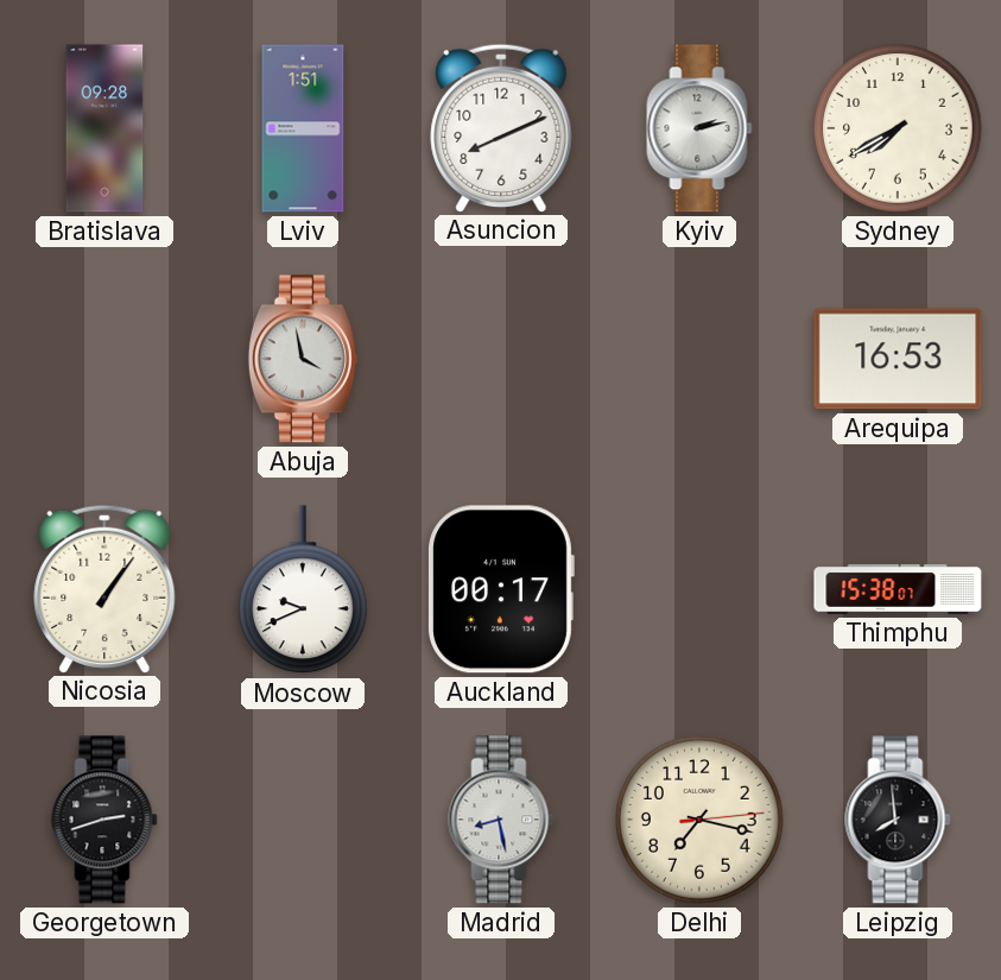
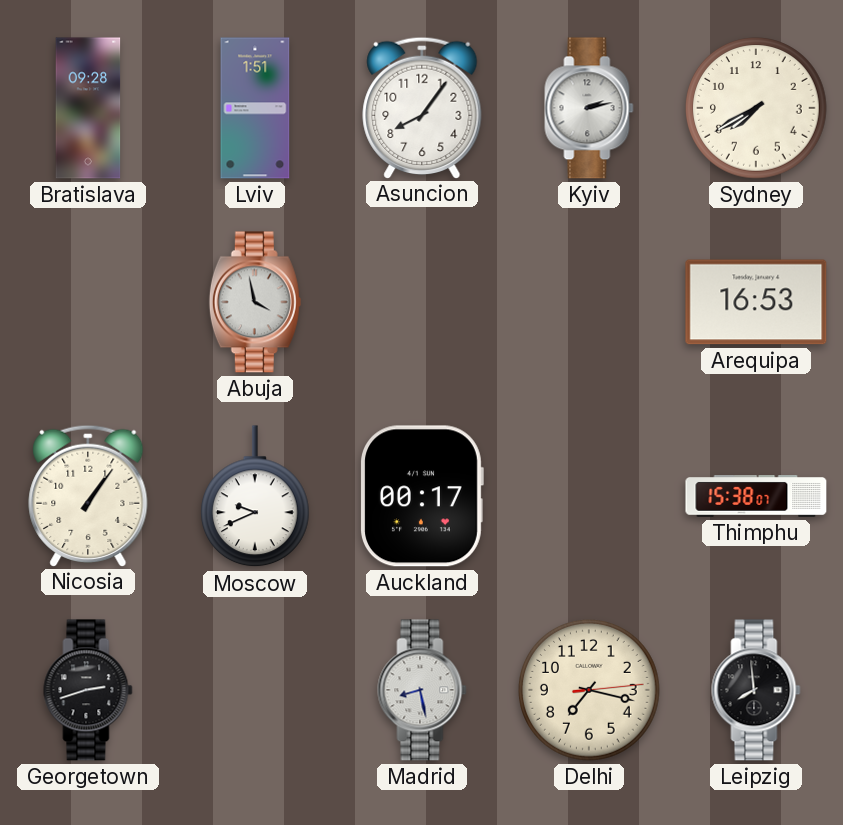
Asuncion: 8:11 -> 8:06 (422, 107)
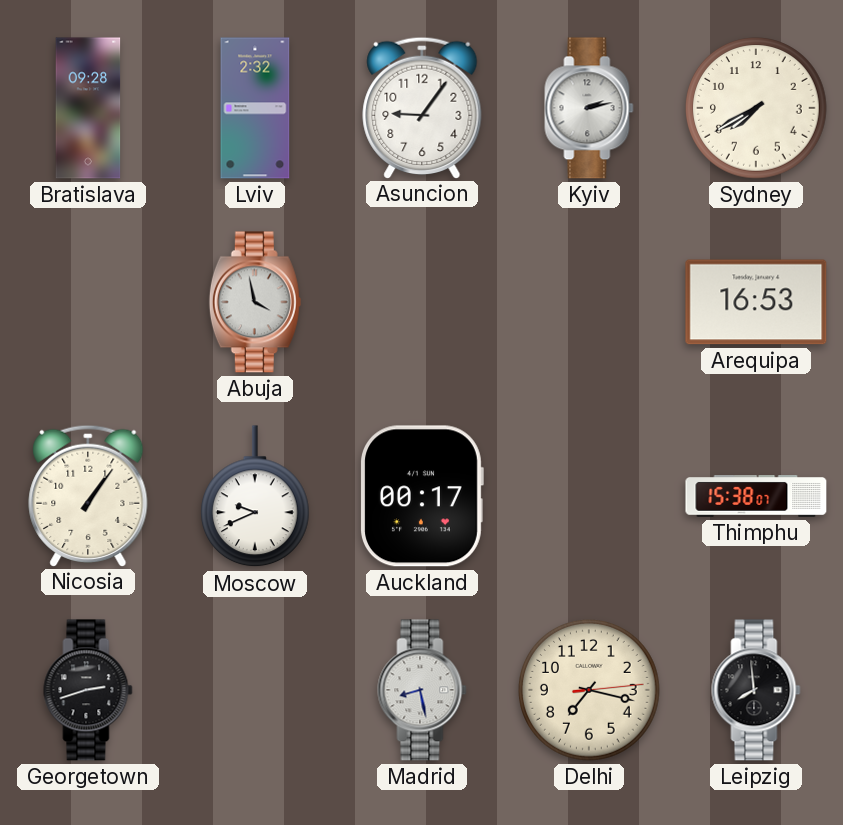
Lviv: 1:51 -> 2:32 (255, 108)
Asuncion: 8:06 -> 9:06 (422, 107)
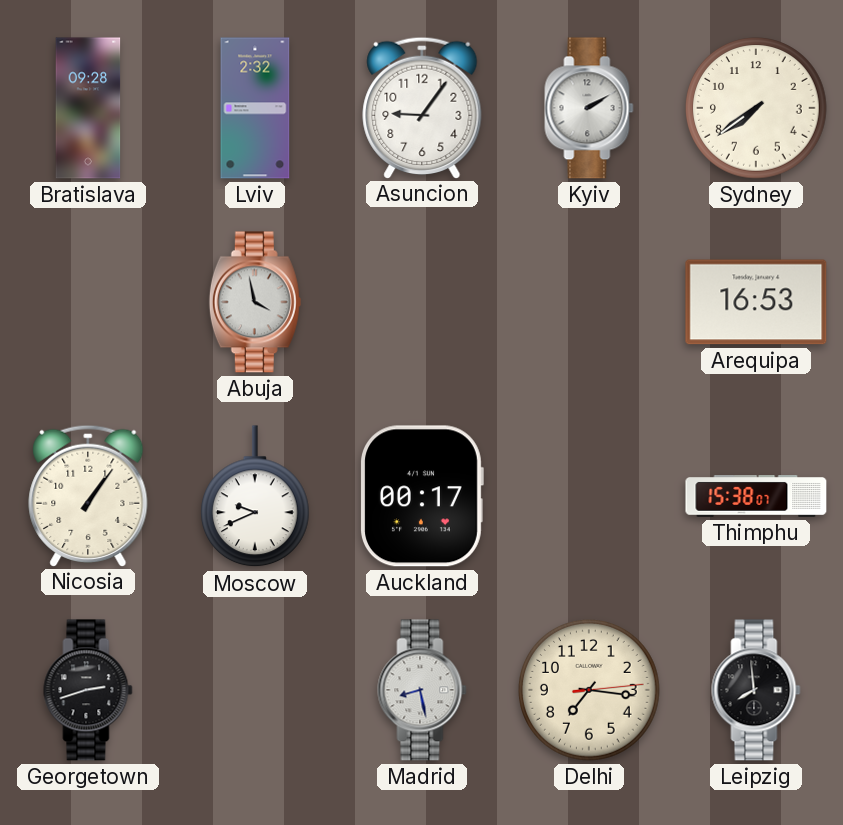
Kyiv: 2:13 -> 2:10 (589, 108)
Sydney: 7:40 -> 7:39 (757, 109)
Delhi: 7:17 -> 7:16 (590, 691)
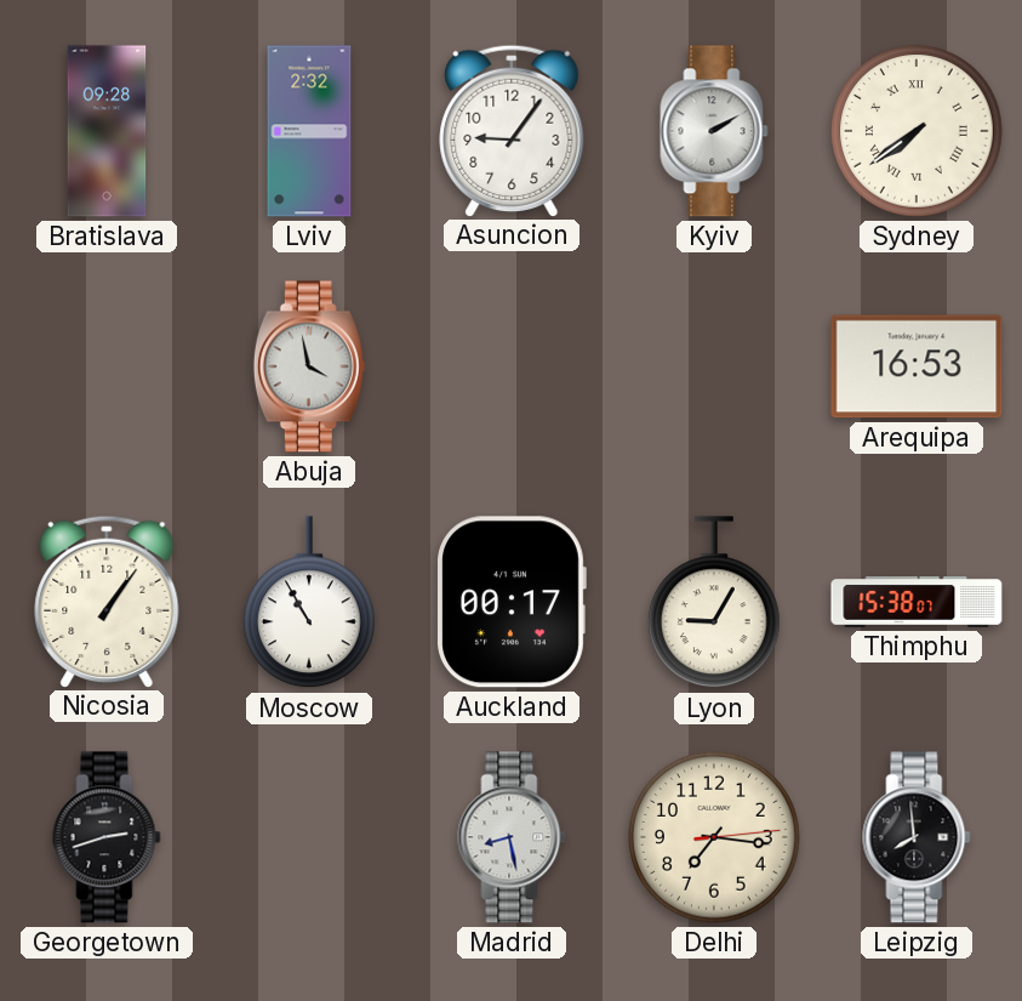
Sydney numerals: Arabic -> Roman (918, 132)
Moscow: 9:41 -> 10:55 (309, 603)
Lyon: none -> 9:05 (714, 603)
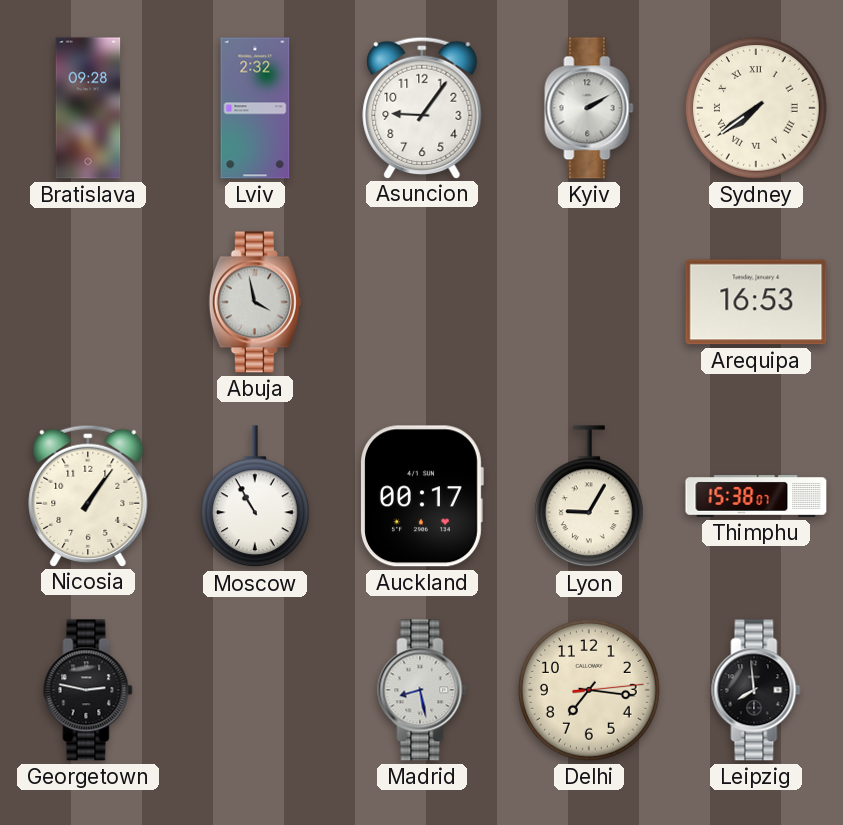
Georgetown: 2:42 -> 2:47 (88, 690)
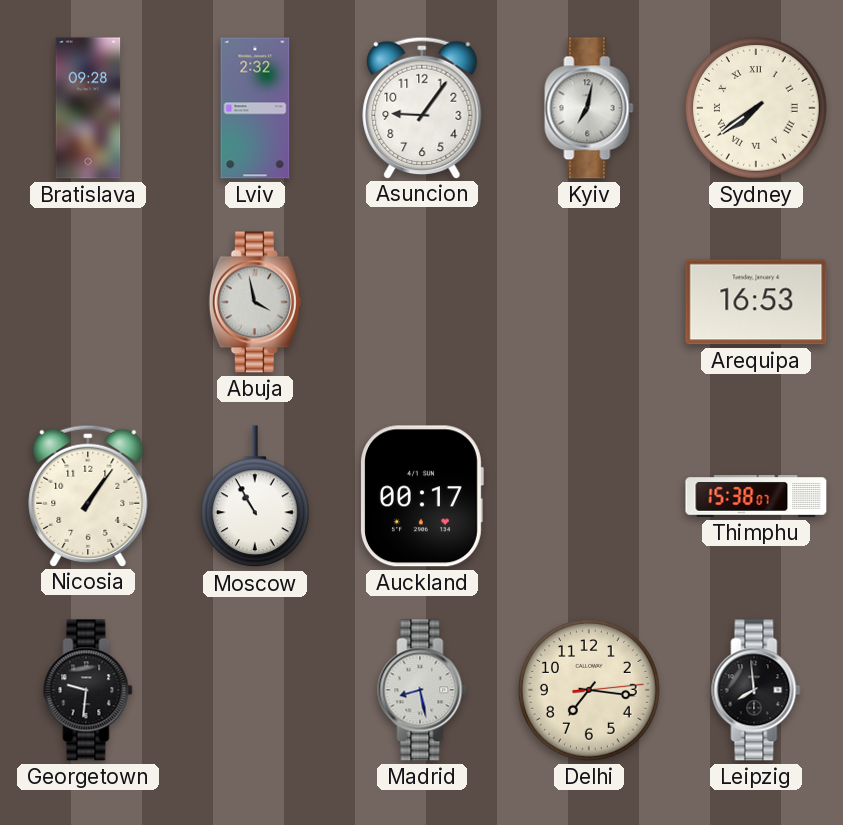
Kyiv: 2:10 -> 7:02 (589, 108)
Lyon: 9:05 -> none (589, 497)
Georgetown: 2:47 -> 9:31 (88, 690)
